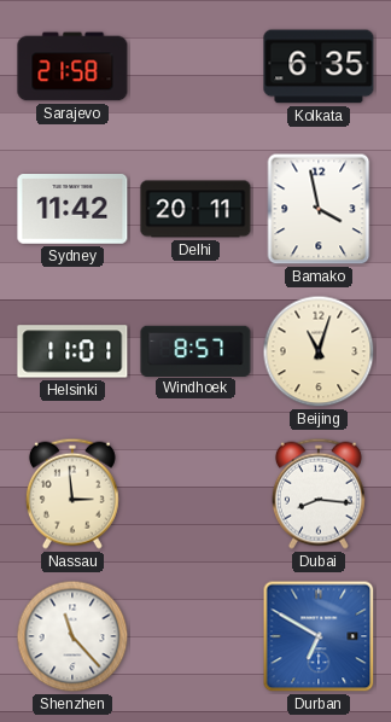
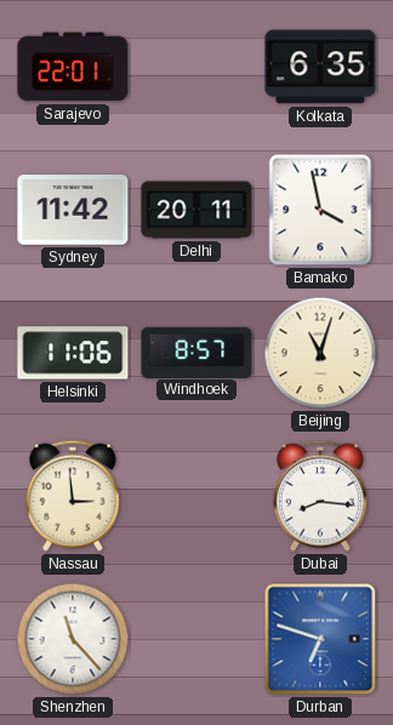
Sarajevo: 21:58 -> 22:01 (73, 67)
Helsinki: 11:01 -> 11:06 (73, 353)
Durban: 6:50 -> 6:48 (320, 639)
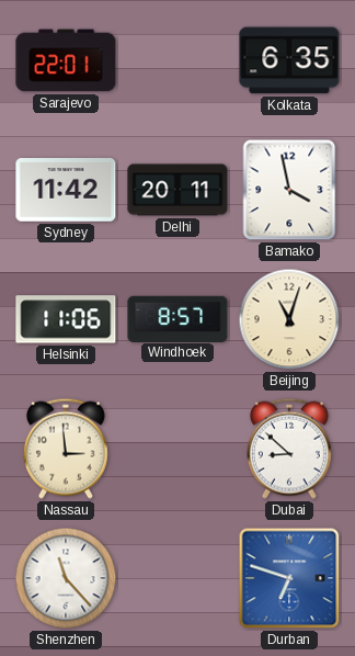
Dubai: 8:16 -> 8:52 (289, 449)
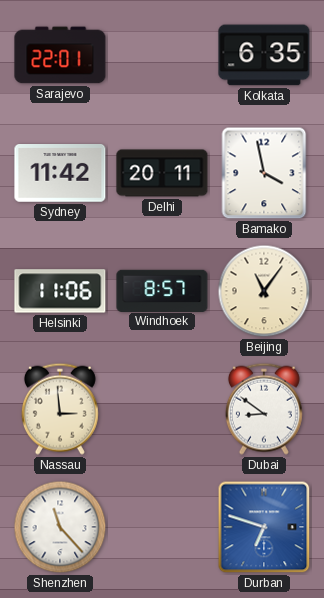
Beijing: 11:03 -> 11:06 (264, 291)
Dubai: 8:52 -> 8:51 (264, 409)
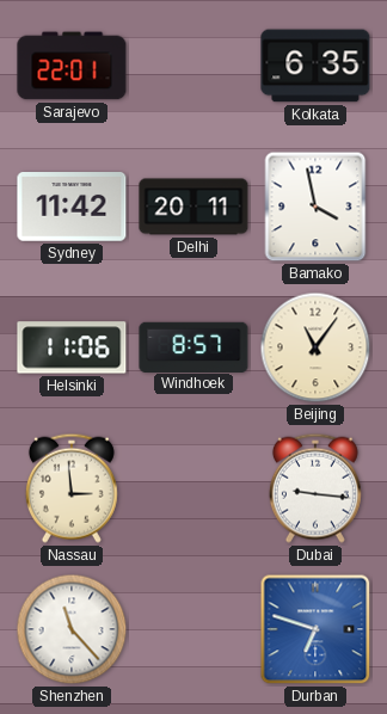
Dubai: 8:51 -> 9:16 (315, 488)
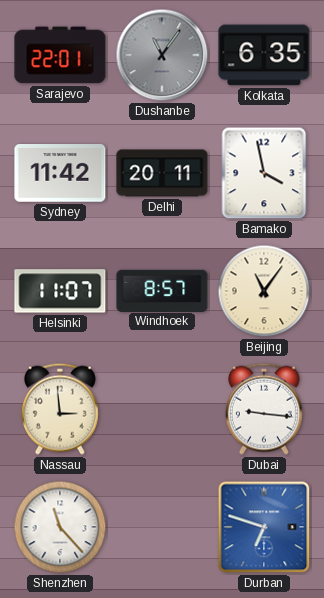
Dushanbe: none -> 11:06 (162, 55)
Helsinki: 11:06 -> 11:07 (60, 291)
